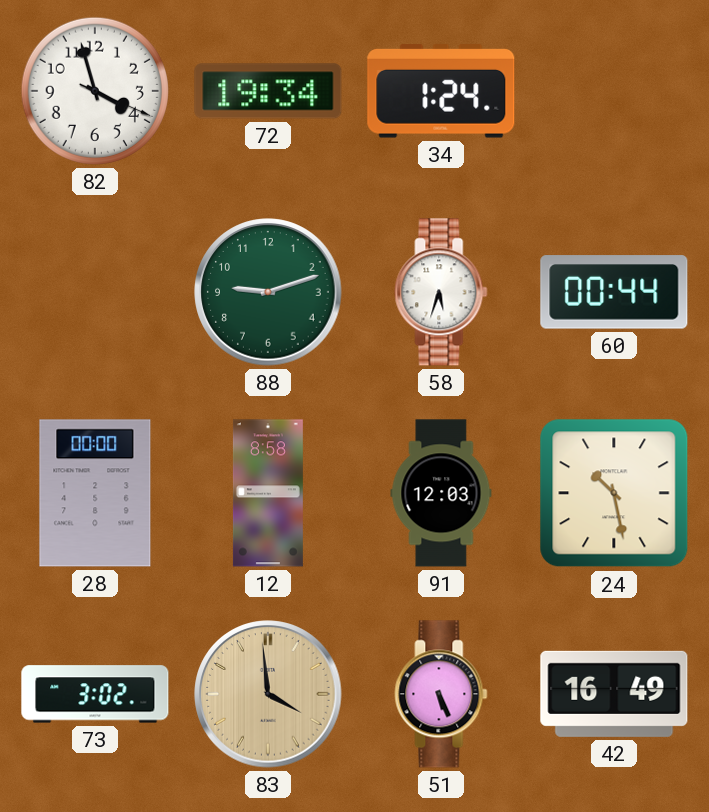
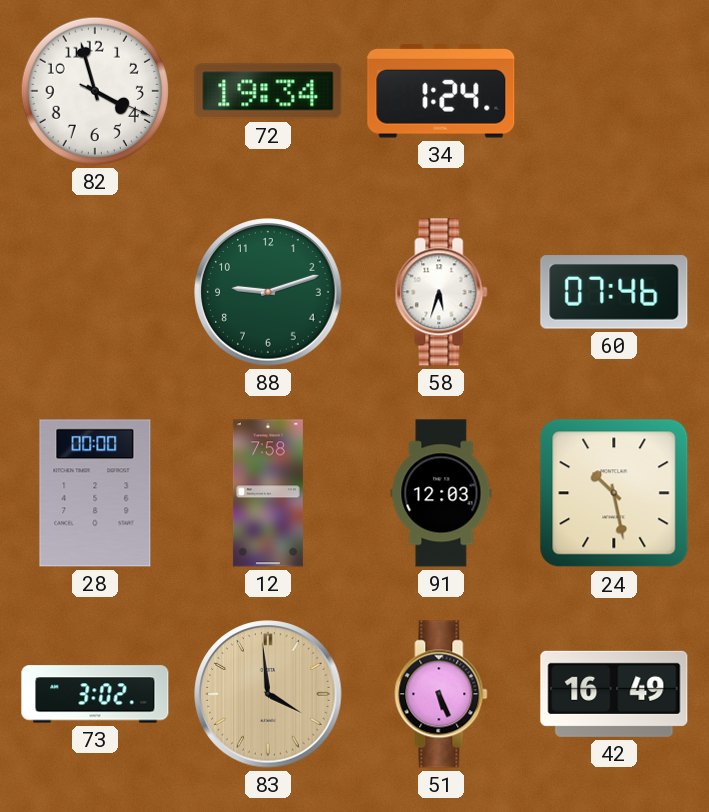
60: 00:44 -> 07:46 (614, 292)
12: 8:58 -> 7:58 (268, 493)
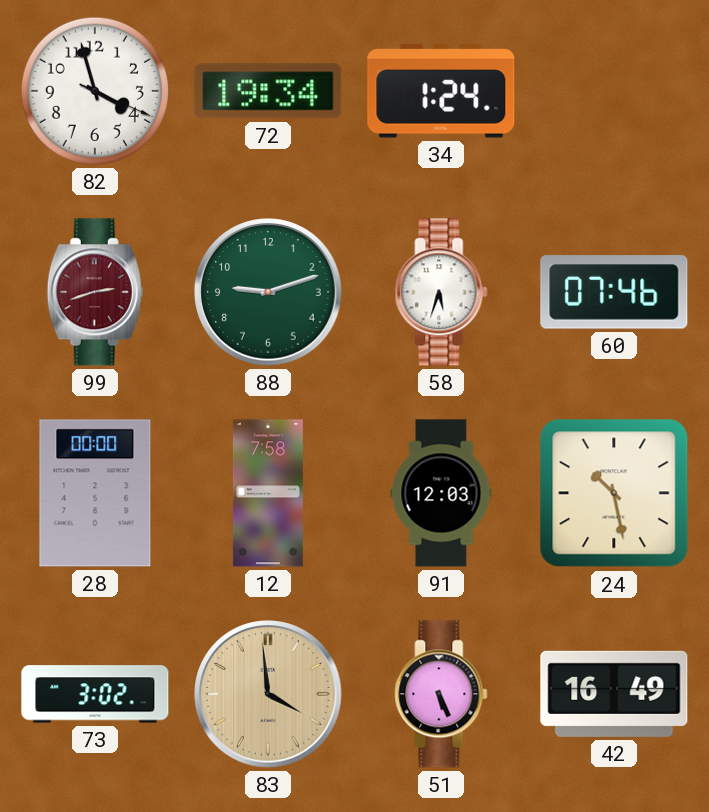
99: none -> 2:42 (95, 292)
